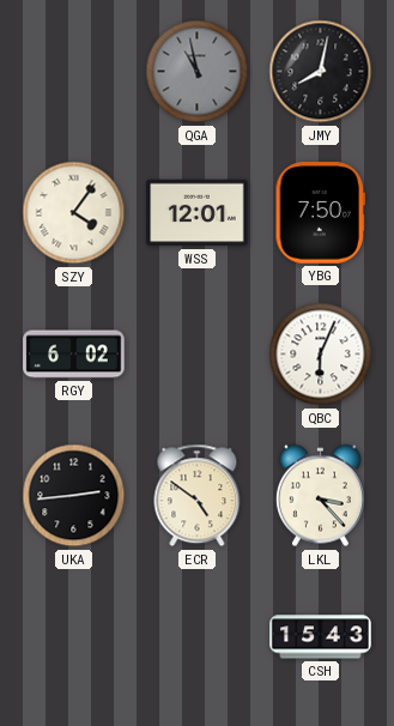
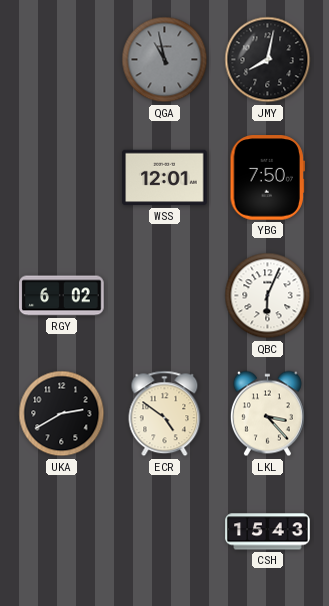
SZY: 4:06 -> none (74, 213)
UKA: 2:44 -> 2:40 (62, 414)
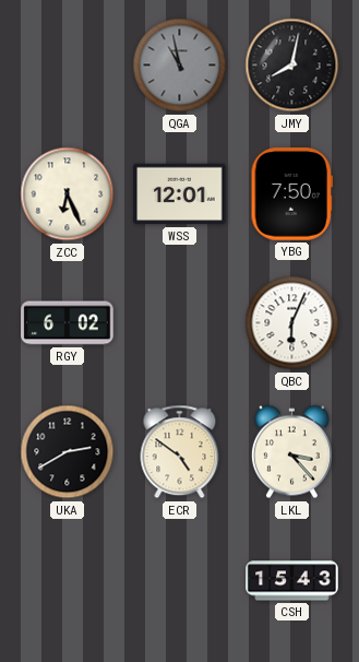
ZCC: none -> 6:26 (68, 194)
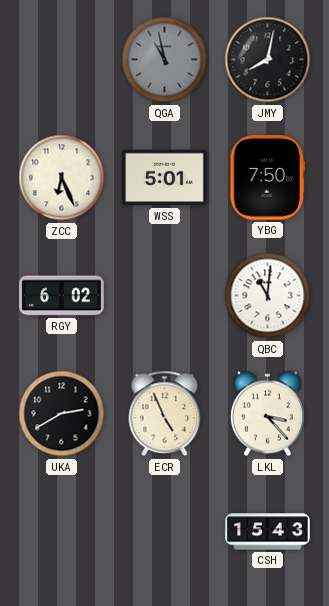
WSS: 12:01 -> 5:01 (165, 178)
QBC: 6:04 -> 11:01 (268, 296)
ECR: 4:51 -> 4:56 (165, 414)
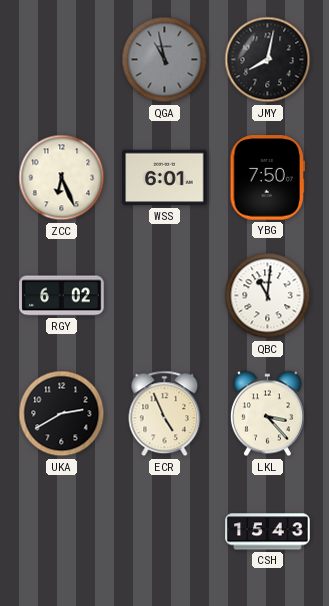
WSS: 5:01 -> 6:01 (165, 178)
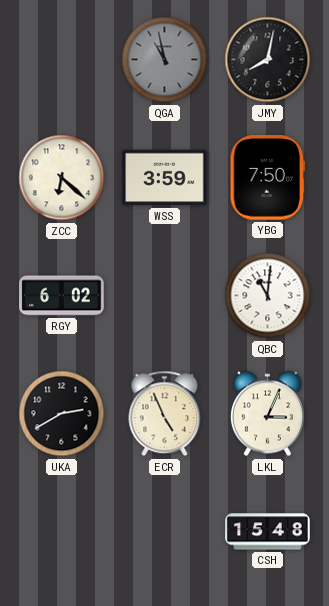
ZCC: 6:26 -> 6:22 (62, 178)
WSS: 6:01 -> 3:59 (165, 178)
LKL: 3:23 -> 3:04 (267, 414)
CSH: 15:43 -> 15:48 (268, 532)
